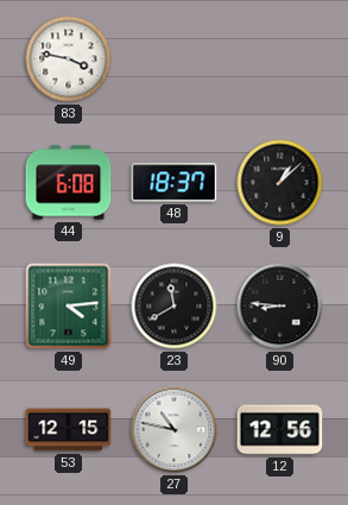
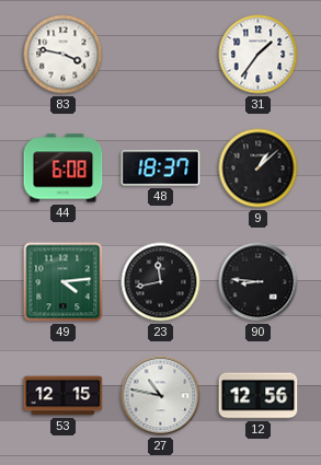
31: none -> 1:36 (259, 55)
23: 11:40 -> 11:43 (161, 282)
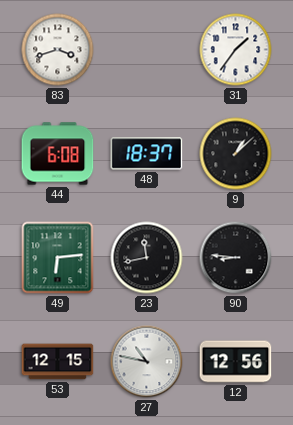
83: 3:47 -> 3:42 (58, 50)
49: 4:14 -> 6:14 (58, 258)
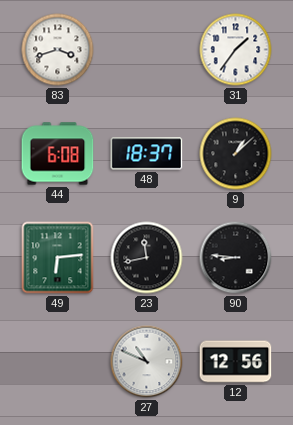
53: 12:15 -> none (58, 362)
27: 10:47 -> 10:49 (147, 362)
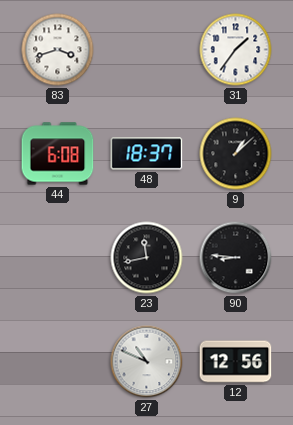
49: 6:14 -> none (58, 258)
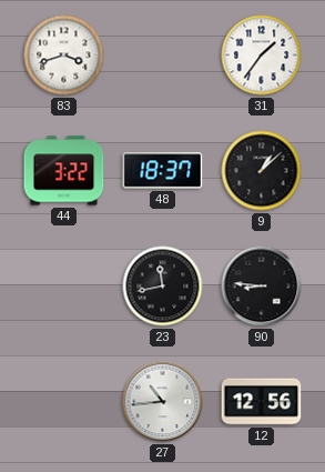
44: 6:08 -> 3:22 (64, 171)
27: 10:49 -> 10:44 (163, 402)
